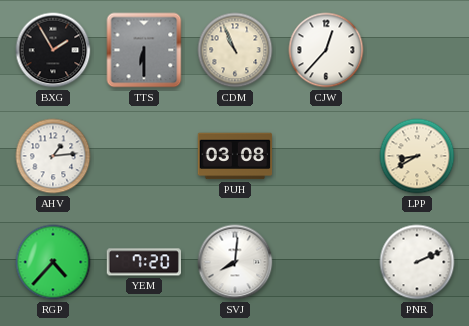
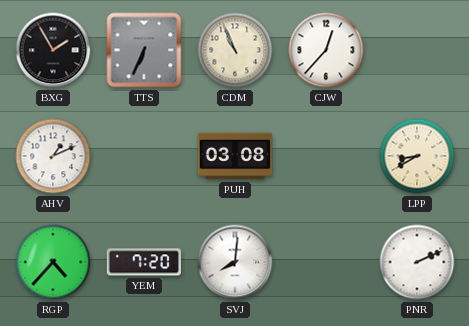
TTS: 6:30 -> 6:34 (144, 50)
AHV: 1:14 -> 1:11 (53, 156)
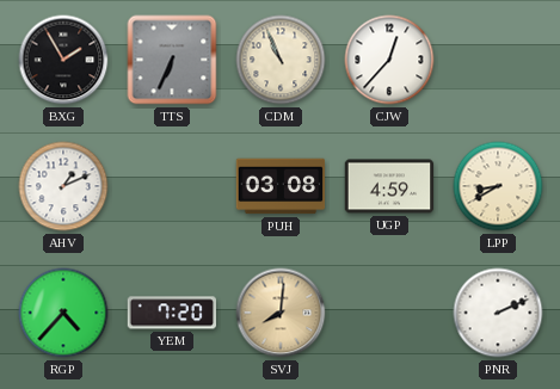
UGP: none -> 4:59 (389, 186)
SVJ dial: white -> champagne (281, 313)
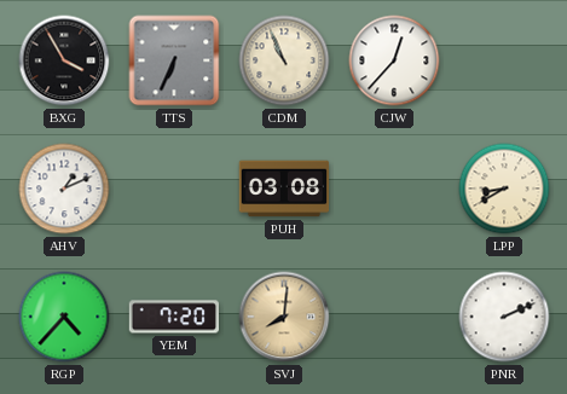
BXG: 1:55 -> 3:55 (64, 60)
UGP: 4:59 -> none (389, 186)
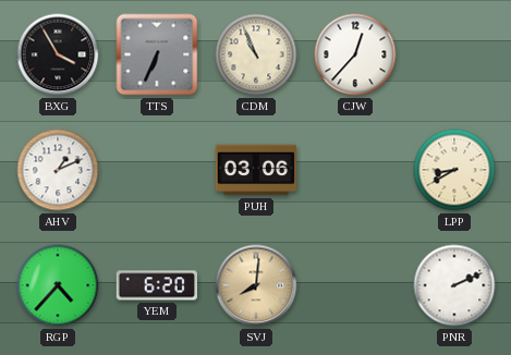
PUH: 03:08 -> 03:06 (256, 170)
YEM: 7:20 -> 6:20 (156, 285)
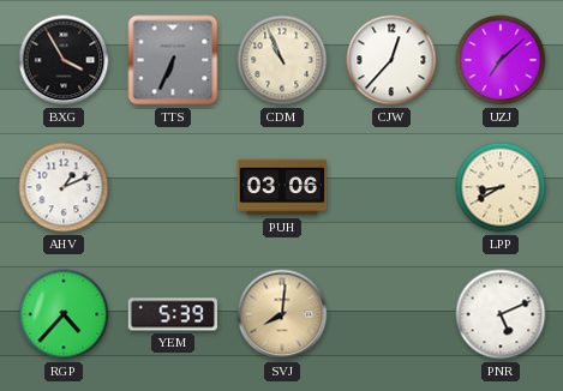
UZJ: none -> 7:08 (501, 60)
YEM: 6:20 -> 5:39 (172, 314)
PNR: 2:11 -> 5:11 (501, 314)
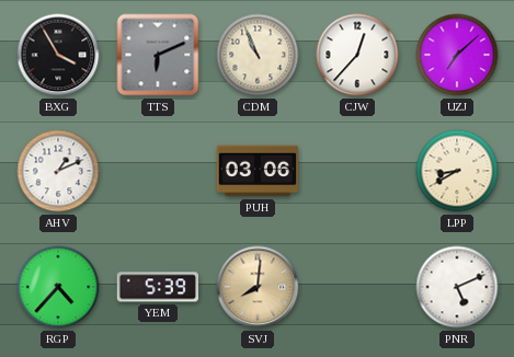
TTS: 6:34 -> 6:11 (158, 55)
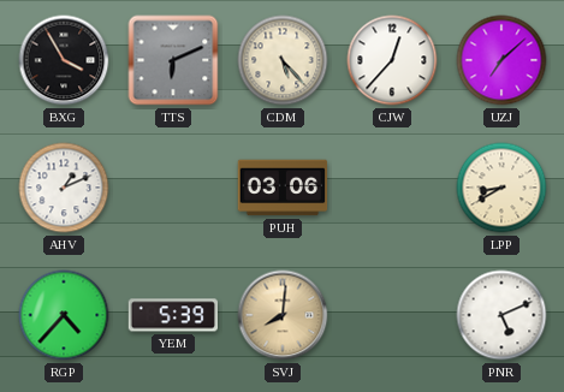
CDM: 10:56 -> 5:23 (283, 60)
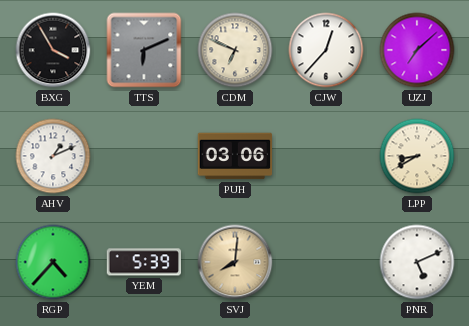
CDM: 5:23 -> 6:49 (235, 50)
